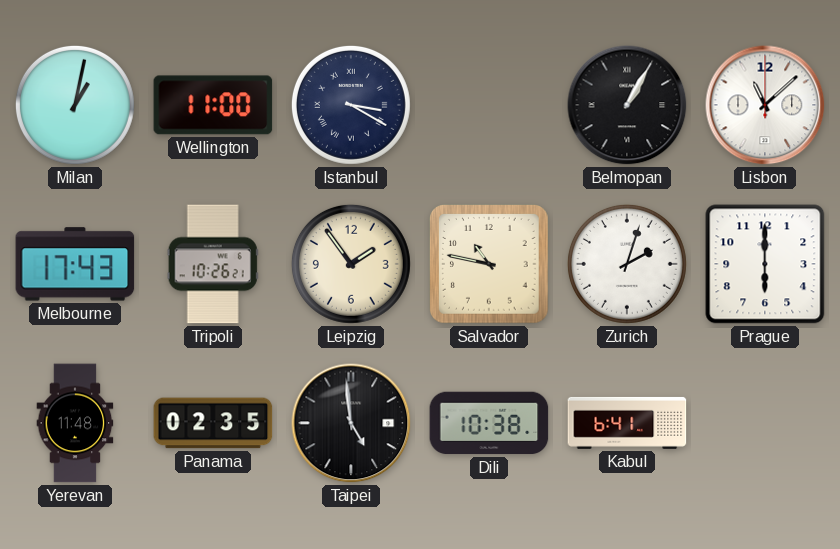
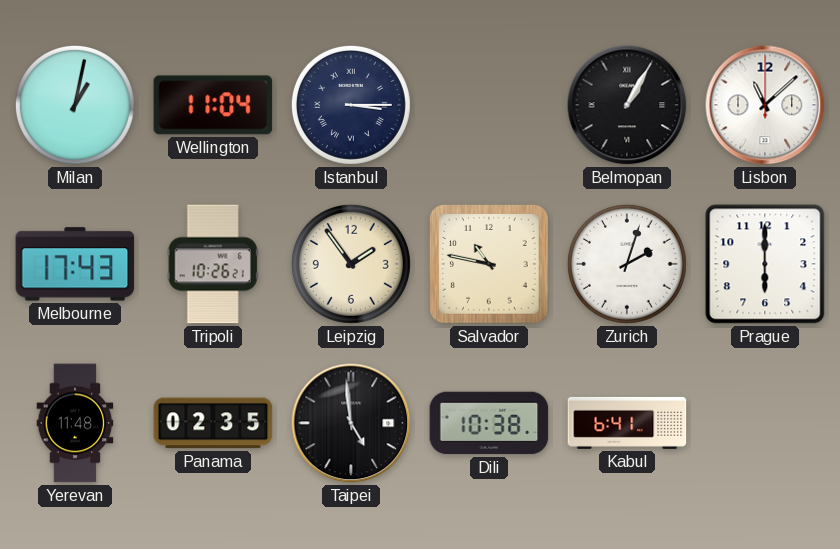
Wellington: 11:00 -> 11:04 (213, 105)
Istanbul: 3:20 -> 3:15 (351, 105)
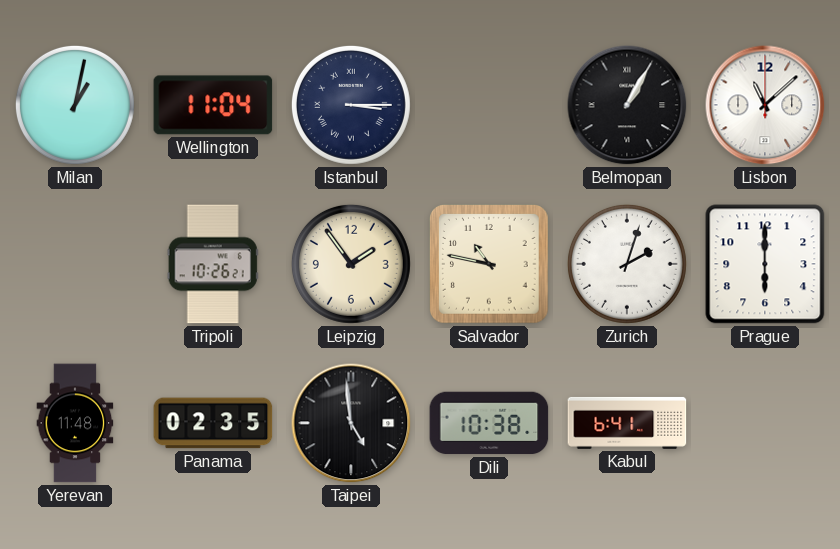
Melbourne: 17:43 -> none (75, 264)
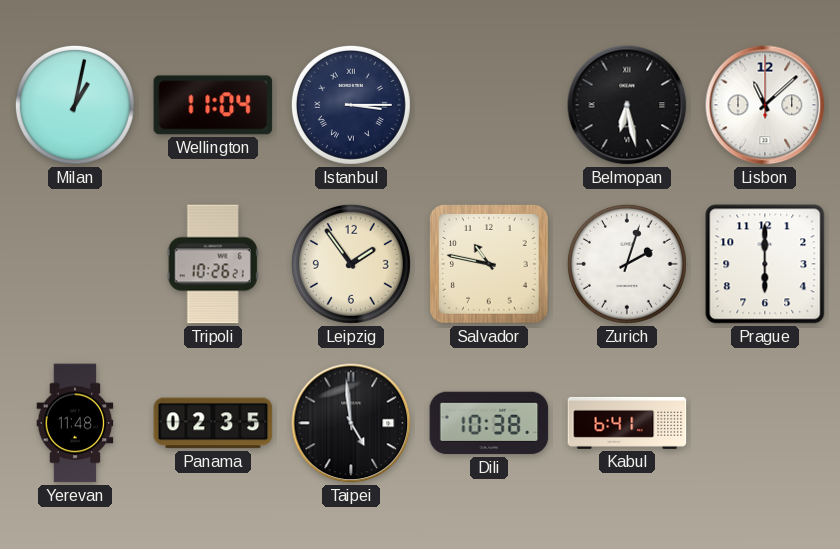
Belmopan: 1:05 -> 6:28 (627, 105)
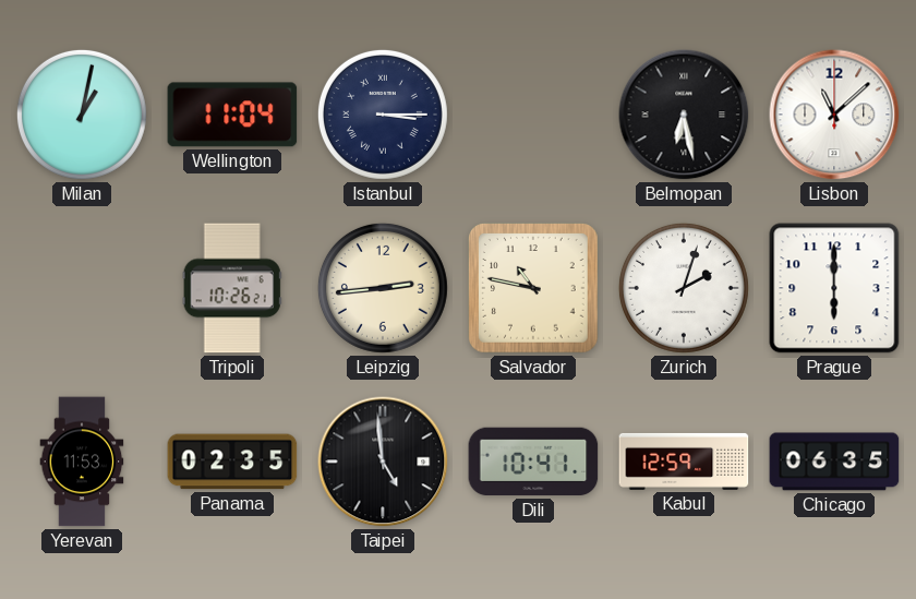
Leipzig: 1:54 -> 2:44 (383, 288)
Yerevan: 11:48 -> 11:53 (82, 462)
Dili: 10:38 -> 10:41 (533, 462)
Kabul: 6:41 -> 12:59 (684, 462)
Chicago: none -> 06:35 (834, 462)
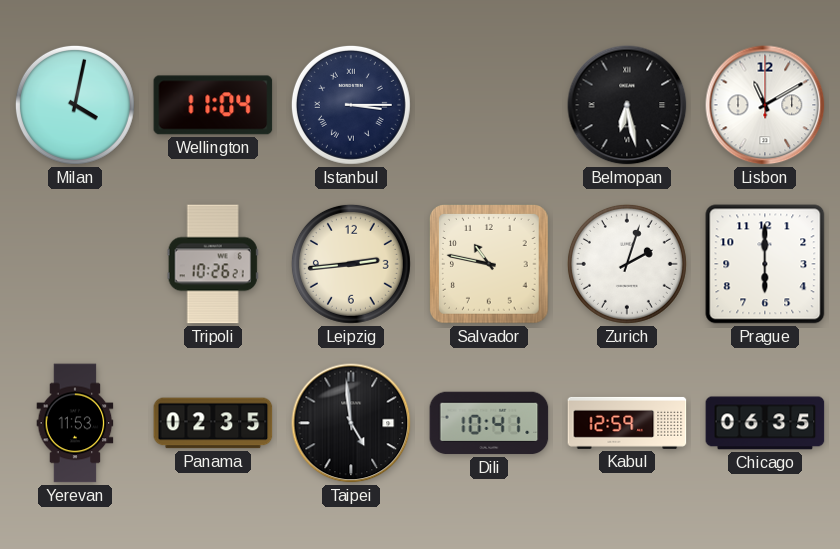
Milan: 1:02 -> 4:02 (75, 105)
Lisbon: 11:08 -> 11:10 (765, 105)
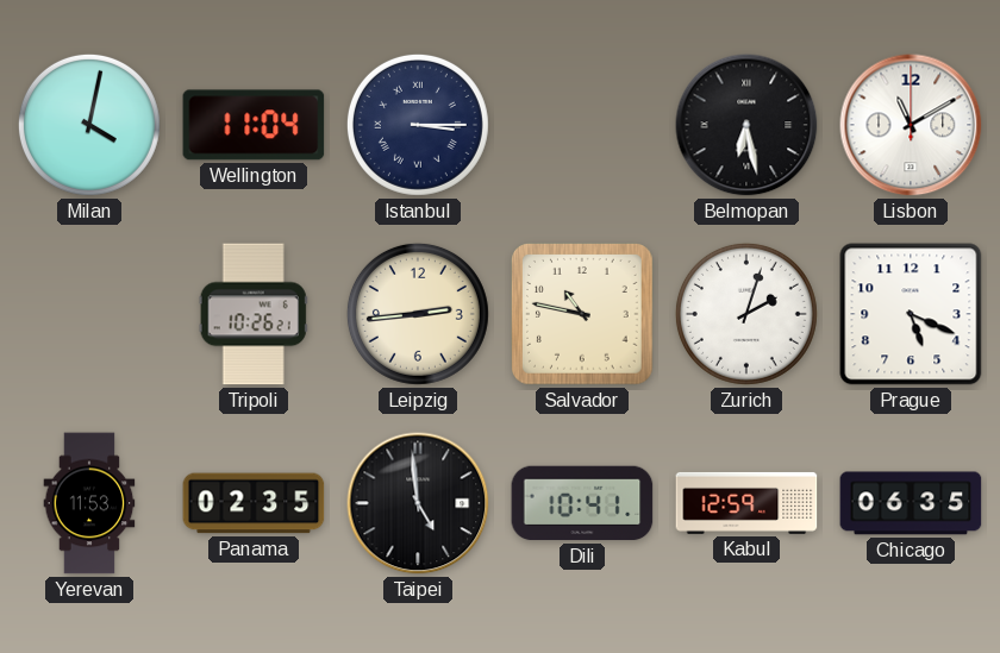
Prague: 6:00 -> 5:19 (911, 314)
